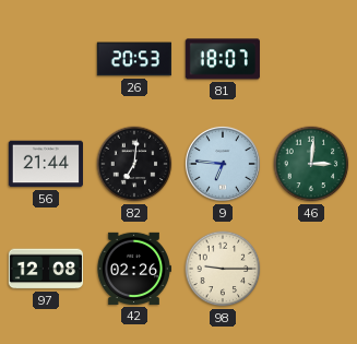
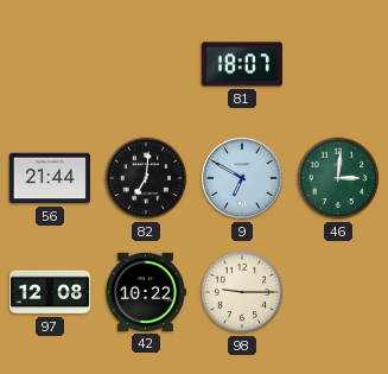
26: 20:53 -> none (134, 59)
9: 6:46 -> 6:50 (242, 178)
42: 02:26 -> 10:22 (145, 292)
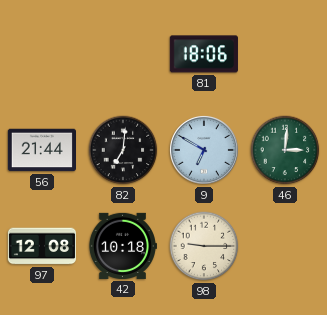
81: 18:07 -> 18:06 (204, 54)
42: 10:22 -> 10:18 (122, 246)
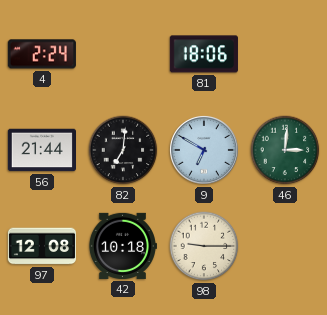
4: none -> 2:24 (42, 54)
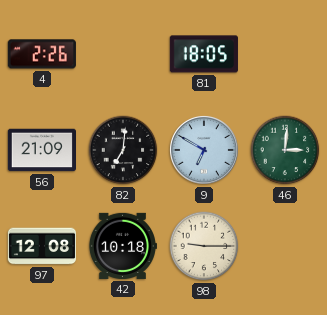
4: 2:24 -> 2:26 (42, 54)
81: 18:06 -> 18:05 (204, 54)
56: 21:44 -> 21:09 (41, 150)
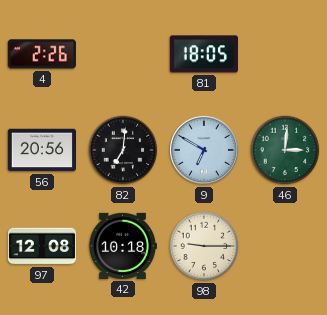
56: 21:09 -> 20:56 (41, 150)
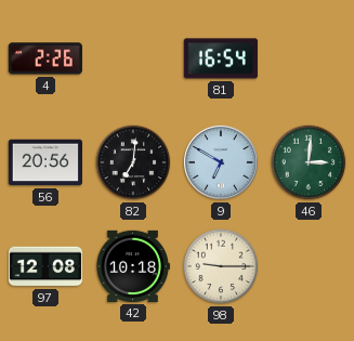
81: 18:05 -> 16:54 (221, 58)
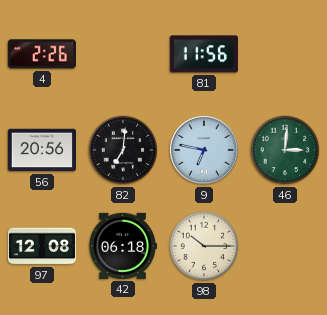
81: 16:54 -> 11:56 (204, 54)
9: 6:50 -> 6:47 (204, 150)
42: 10:18 -> 06:18 (122, 246)
98: 9:15 -> 10:15 (204, 246)
